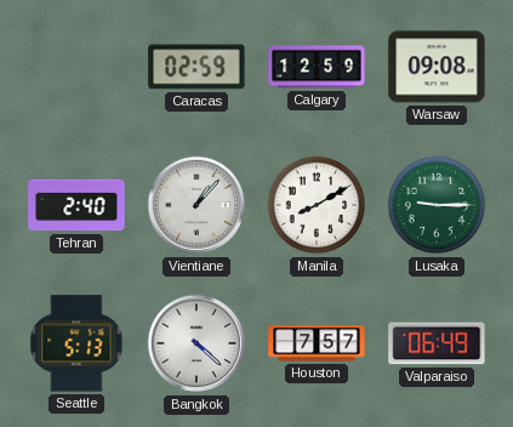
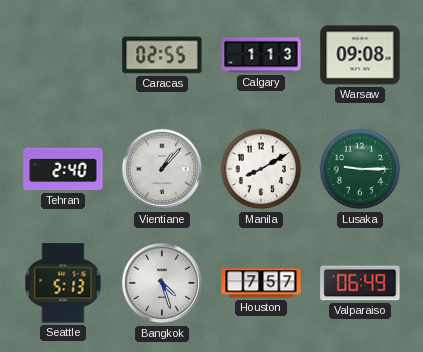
Caracas: 02:59 -> 02:55 (162, 55)
Calgary: 12:59 -> 1:13 (261, 55)
Bangkok: 4:22 -> 4:27 (162, 283)
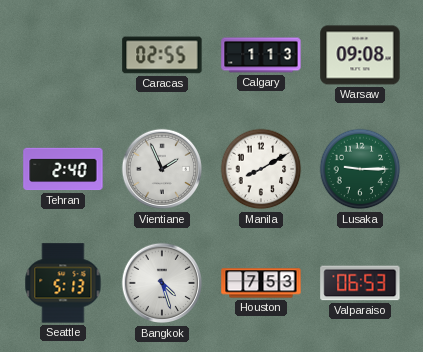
Vientiane: 1:07 -> 1:56 (162, 169)
Houston: 7:57 -> 7:53 (261, 283)
Valparaiso: 06:49 -> 06:53 (360, 283)
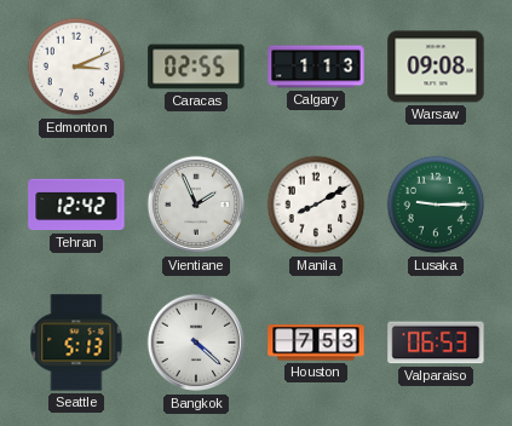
Edmonton: none -> 3:11 (76, 67)
Tehran: 2:40 -> 12:42 (76, 205)
Bangkok: 4:27 -> 4:22 (196, 342)
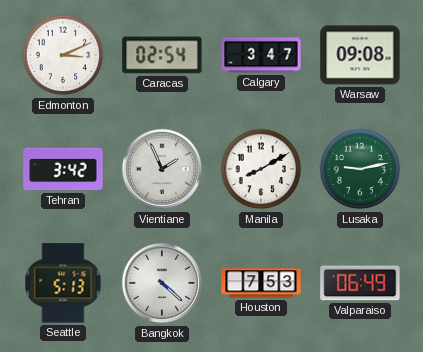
Caracas: 02:55 -> 02:54 (162, 55)
Calgary: 1:13 -> 3:47 (261, 55)
Tehran: 12:42 -> 3:42 (63, 169)
Lusaka: 9:15 -> 9:13 (360, 169)
Valparaiso: 06:53 -> 06:49 (360, 283)
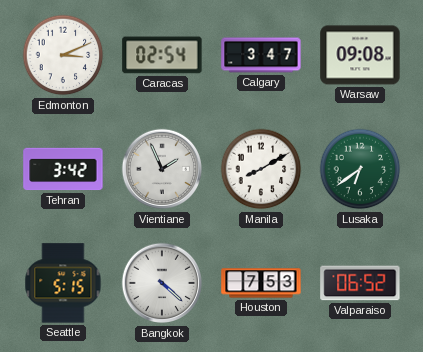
Lusaka: 9:13 -> 6:39 (360, 169)
Seattle: 5:13 -> 5:15 (63, 283)
Valparaiso: 06:49 -> 06:52 (360, 283)
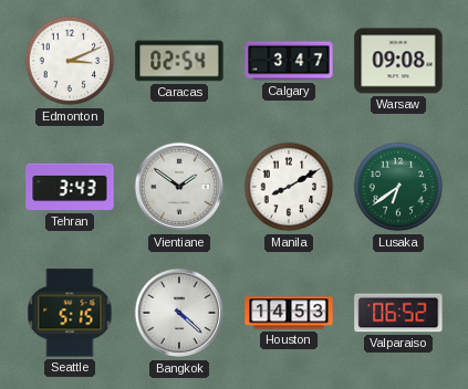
Tehran: 3:42 -> 3:43 (70, 187)
Vientiane: 1:56 -> 1:51 (179, 187)
Houston: 7:53 -> 14:53 (289, 313)
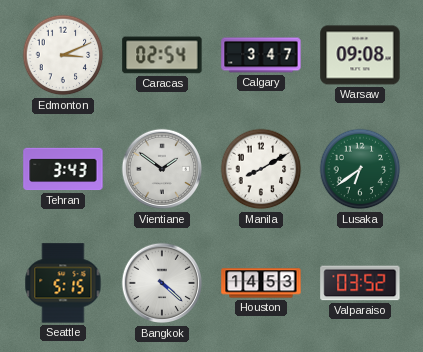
Valparaiso: 06:52 -> 03:52 (360, 283)
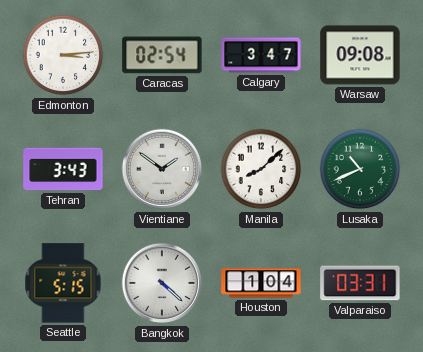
Edmonton: 3:11 -> 3:14 (63, 55)
Manila: 8:10 -> 8:08 (261, 169)
Lusaka: 6:39 -> 10:41 (360, 169)
Houston: 14:53 -> 1:04 (261, 283)
Valparaiso: 03:52 -> 03:31 (360, 283)
